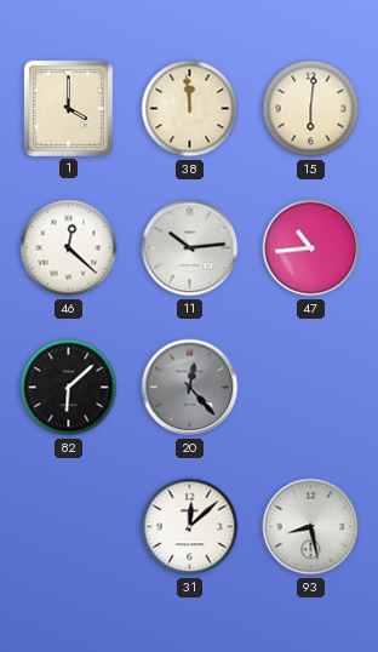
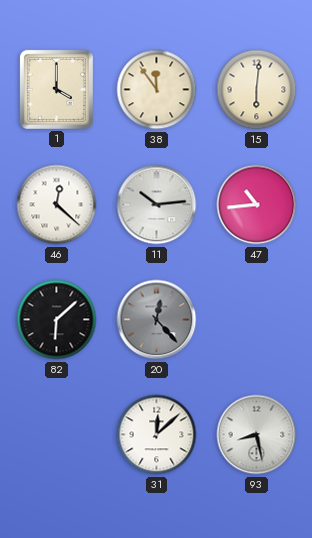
38: 11:59 -> 11:54 (157, 90)
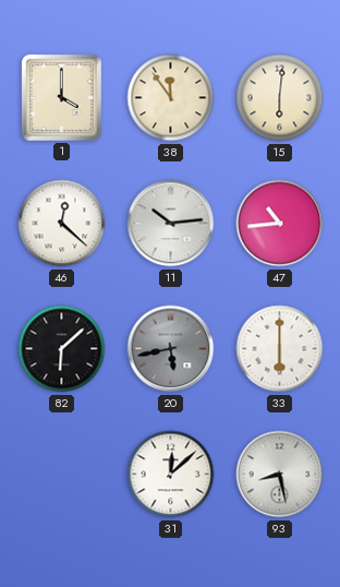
20: 12:23 -> 5:43 (171, 349)
33: none -> 6:00 (280, 349)
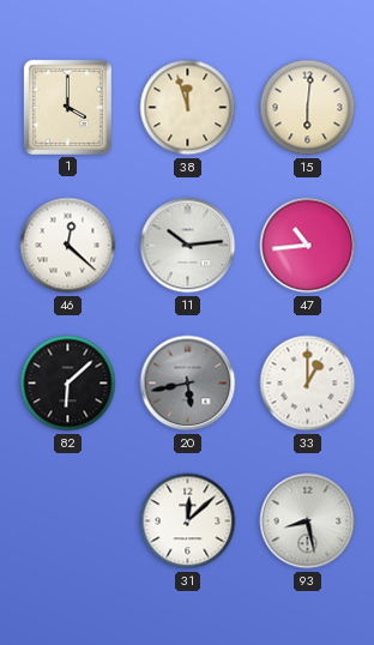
38: 11:54 -> 11:57 (188, 108)
33: 6:00 -> 1:00 (308, 384)
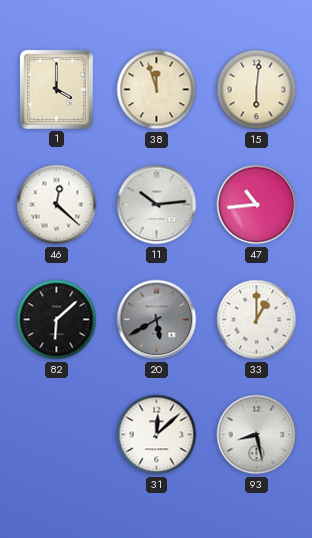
20: 5:43 -> 5:40 (157, 320)
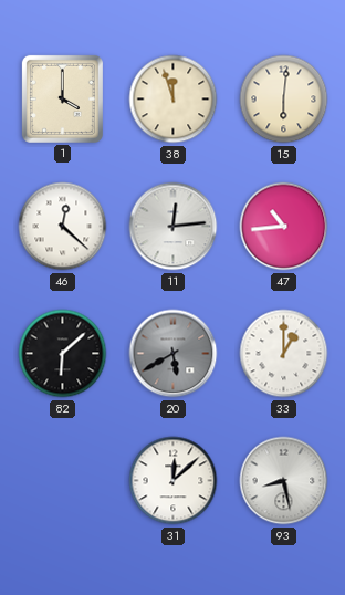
11: 10:14 -> 12:14 (174, 227)
